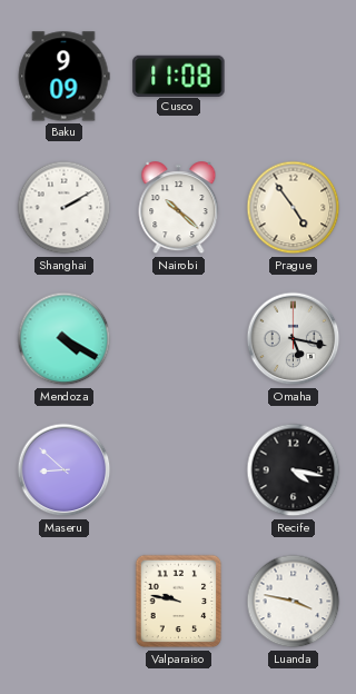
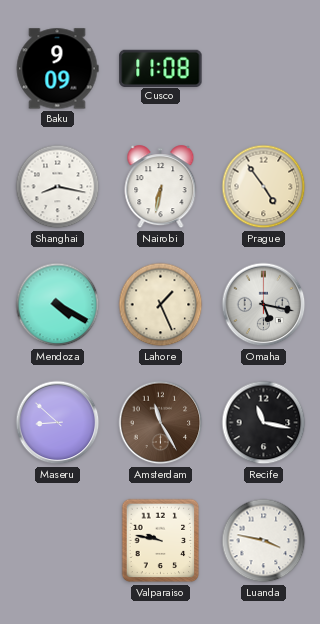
Shanghai: 2:10 -> 8:17 (58, 187)
Nairobi: 10:22 -> 6:32 (161, 187)
Lahore: none -> 1:26 (161, 305)
Amsterdam: none -> 11:25 (161, 423)
Recife: 4:17 -> 11:17 (264, 423)
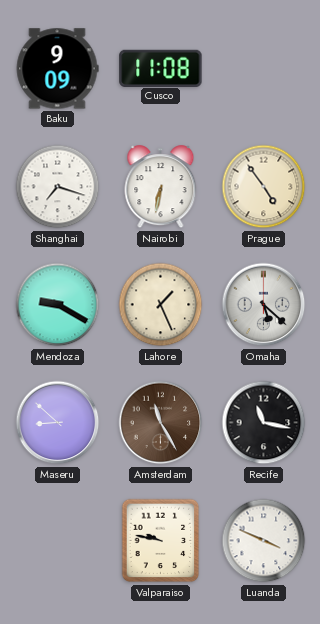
Shanghai: 8:17 -> 7:18 (58, 187)
Mendoza: 4:20 -> 9:20 (58, 305)
Omaha: 5:17 -> 5:22 (264, 305)
Luanda: 3:47 -> 3:49 (264, 541)
